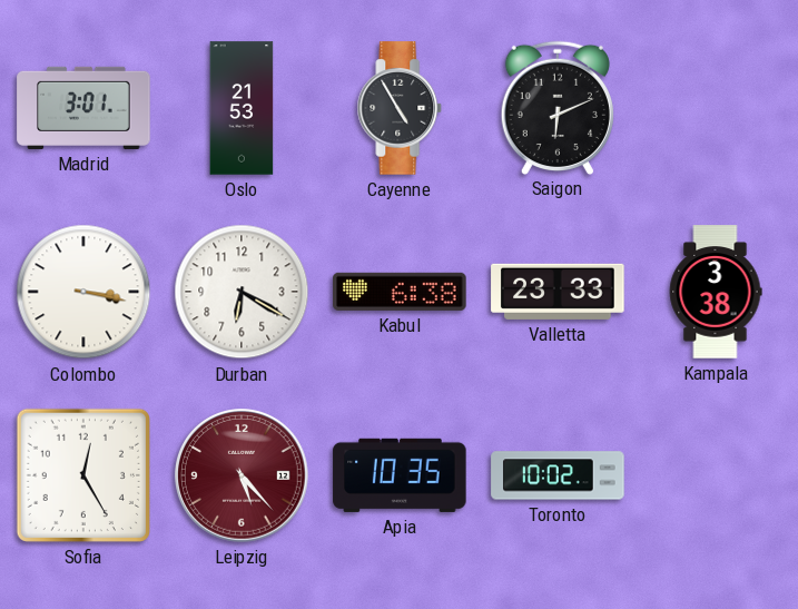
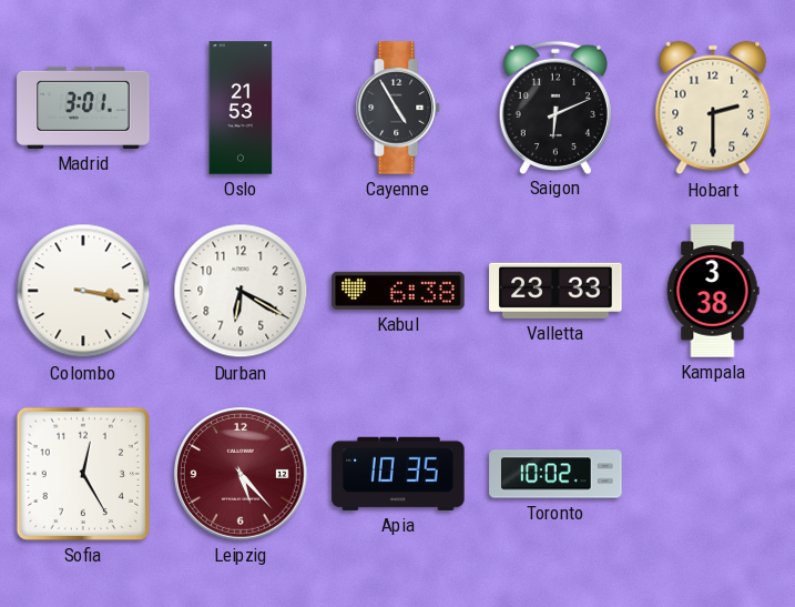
Hobart: none -> 2:30 (713, 108)
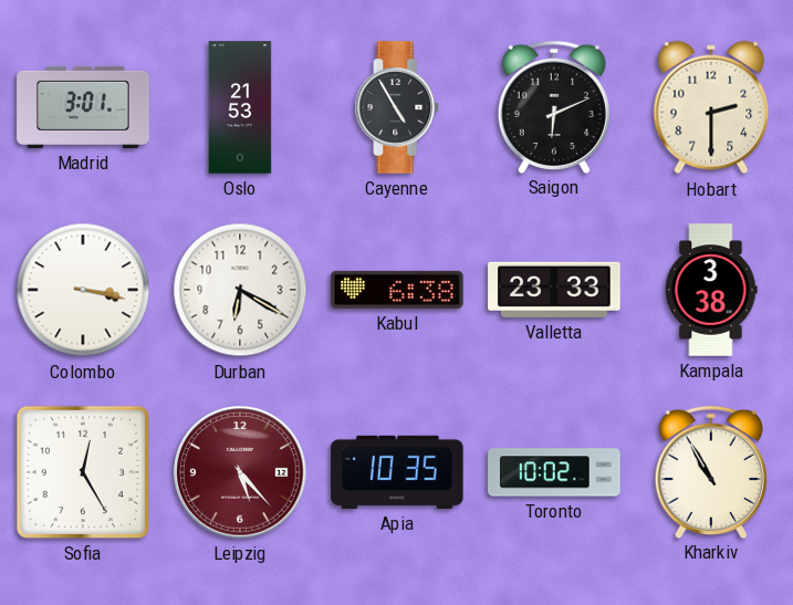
Kharkiv: none -> 10:55 (711, 471)
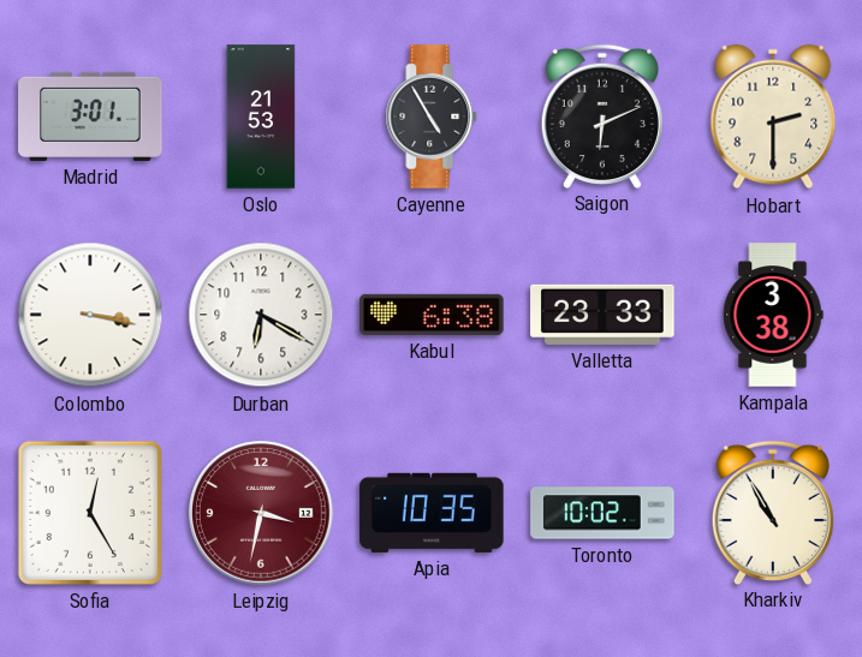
Leipzig: 5:23 -> 3:32 (262, 514)
